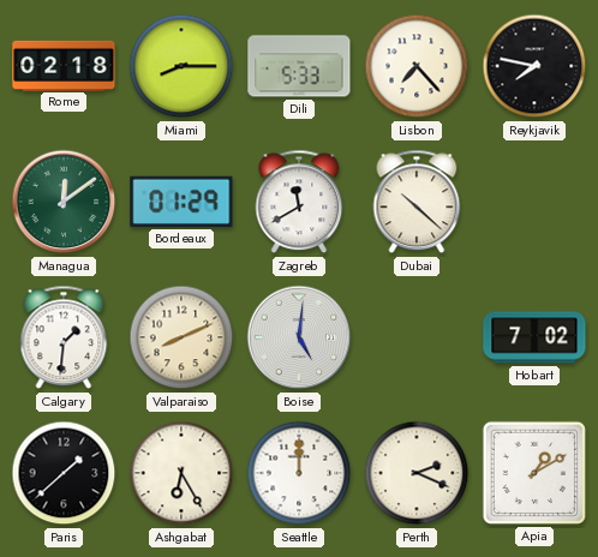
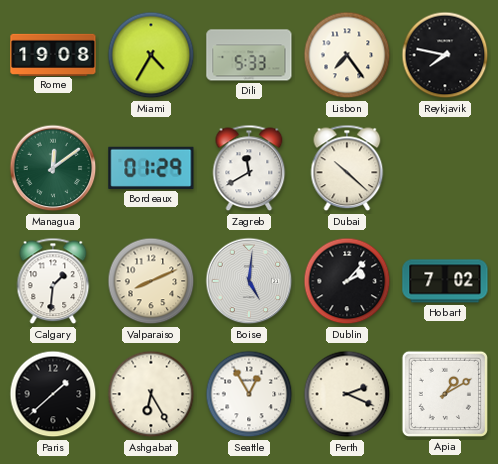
Rome: 02:18 -> 19:08 (53, 54)
Miami: 8:15 -> 4:35 (151, 55)
Lisbon: 7:23 -> 7:24 (347, 55)
Dublin: none -> 2:07 (347, 281)
Seattle: 12:00 -> 12:55 (249, 394)
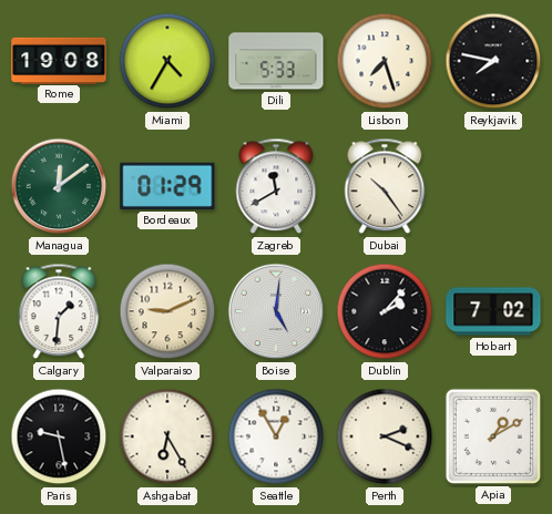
Lisbon: 7:24 -> 7:27 (385, 61)
Dubai: 10:22 -> 10:24 (385, 186)
Valparaiso: 8:11 -> 9:11 (167, 311)
Paris: 1:38 -> 9:28 (59, 436)
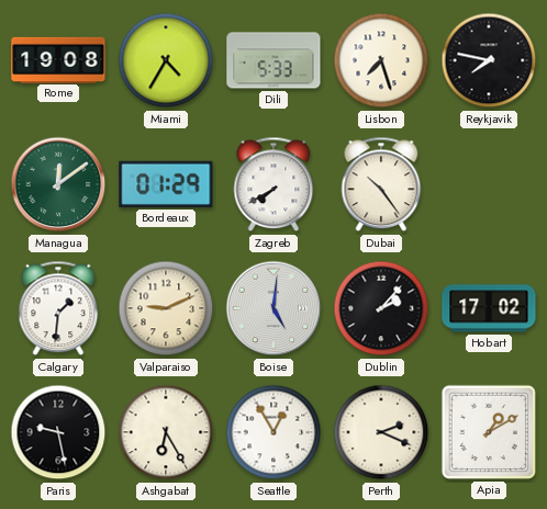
Zagreb: 11:40 -> 7:40 (273, 184)
Hobart: 7:02 -> 17:02 (489, 308)
